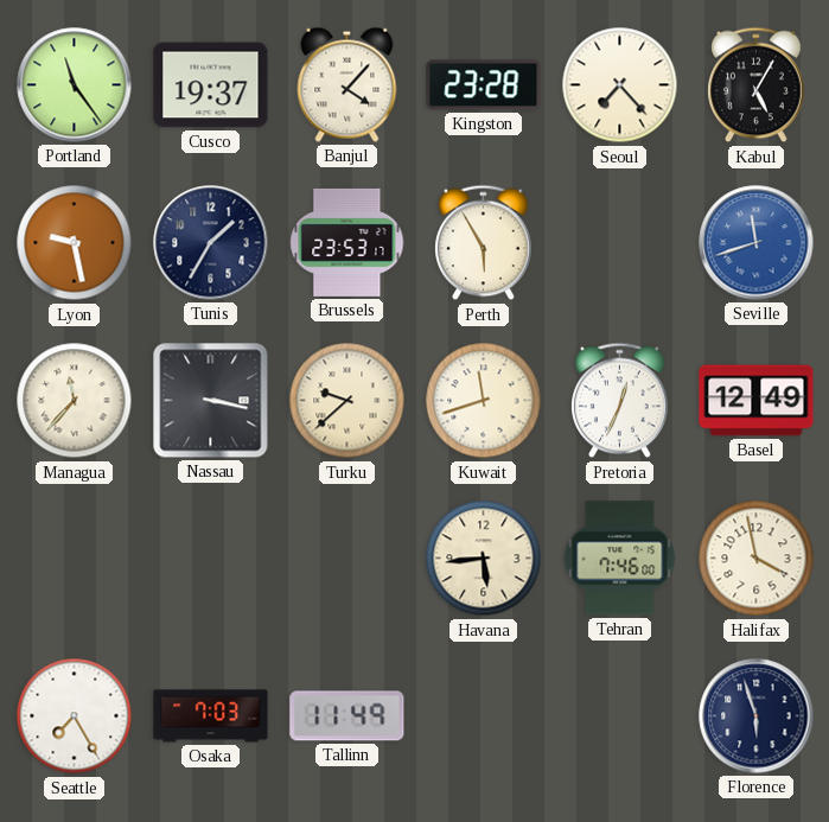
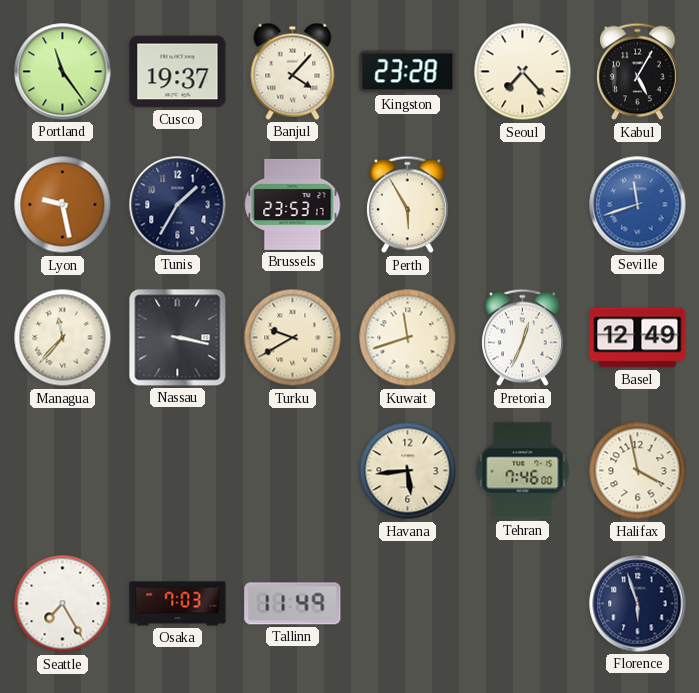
Turku: 9:38 -> 9:40 (293, 338)
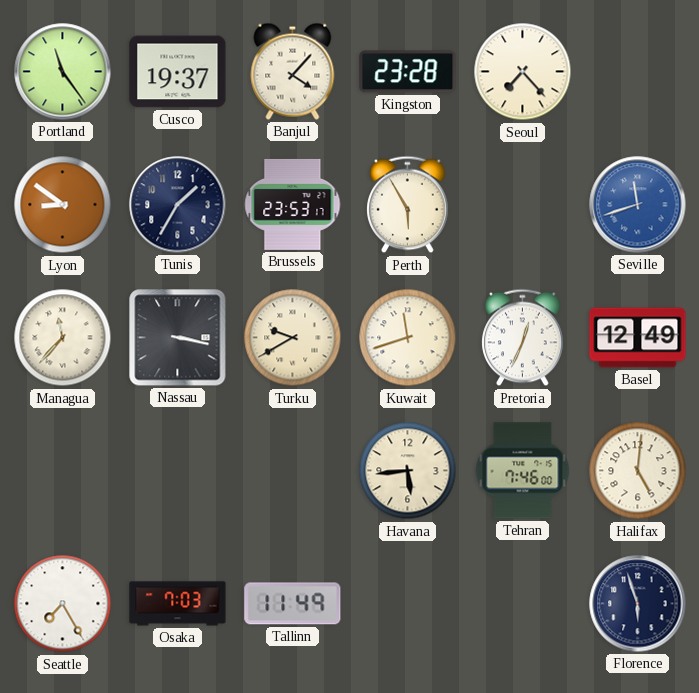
Kabul: 5:05 -> none (638, 72)
Lyon: 9:28 -> 8:51 (63, 205)
Halifax: 3:58 -> 5:01 (638, 471)
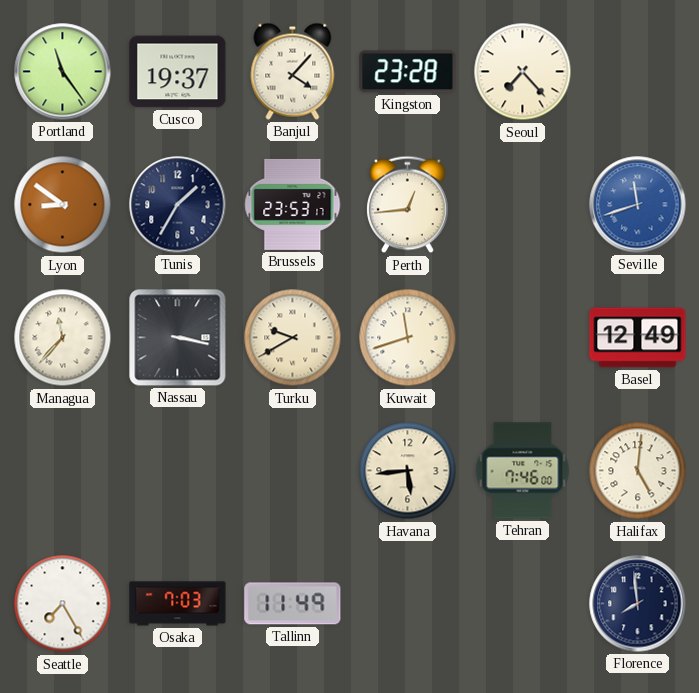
Perth: 5:55 -> 12:44 (408, 205)
Pretoria: 12:34 -> none (523, 338)
Florence: 5:57 -> 7:59 (638, 604)
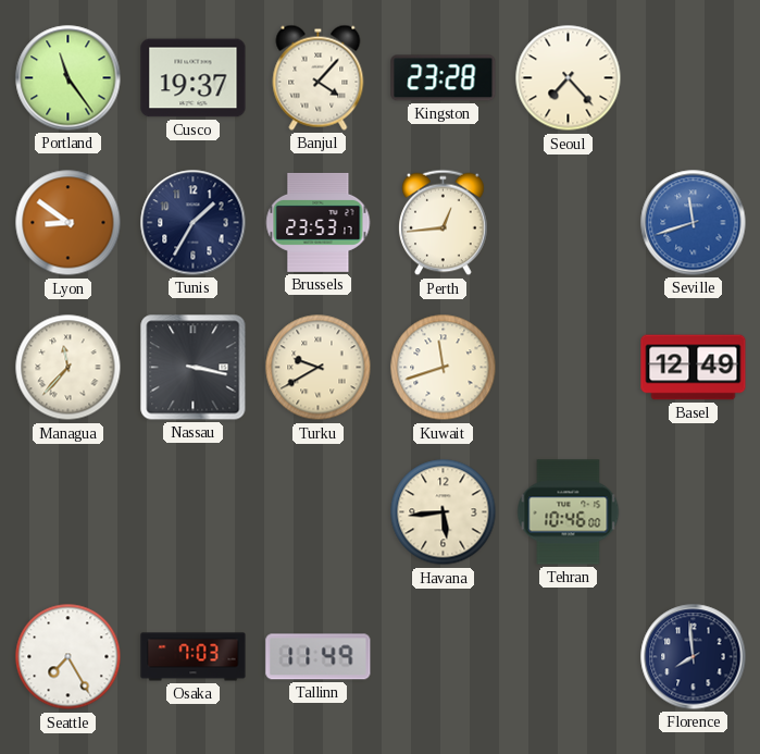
Tehran: 7:46 -> 10:46 (569, 512)
Halifax: 5:01 -> none (638, 471)
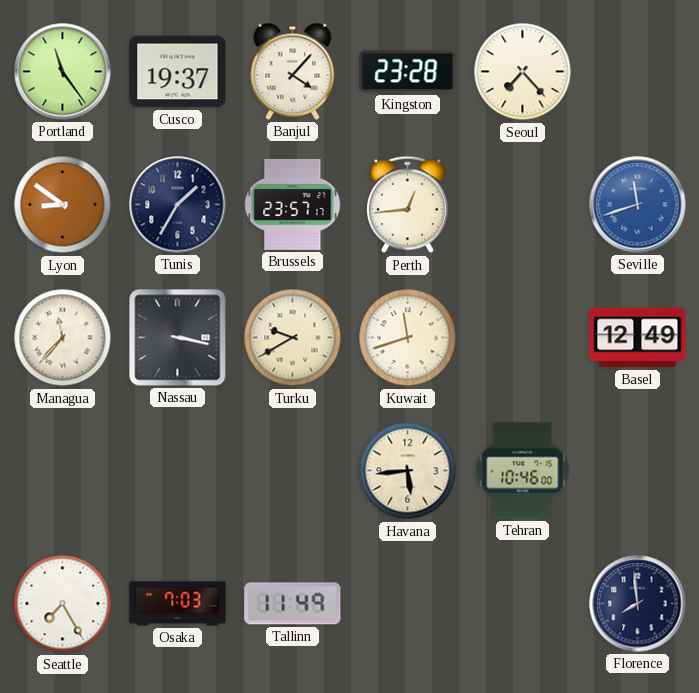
Brussels: 23:53 -> 23:57 (293, 204)
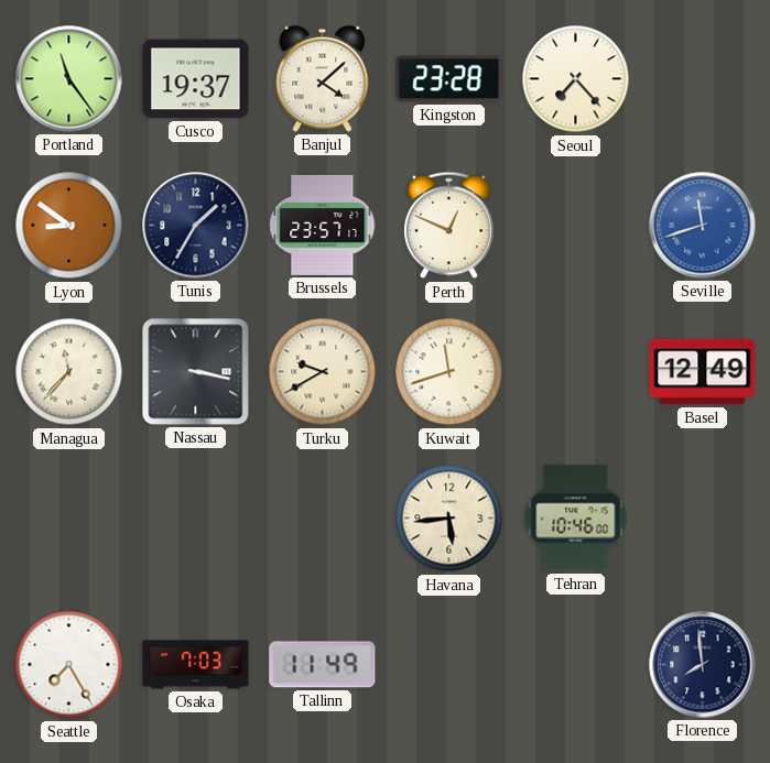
Banjul: 4:07 -> 4:08 (323, 78)
Perth: 12:44 -> 12:49 (449, 226)
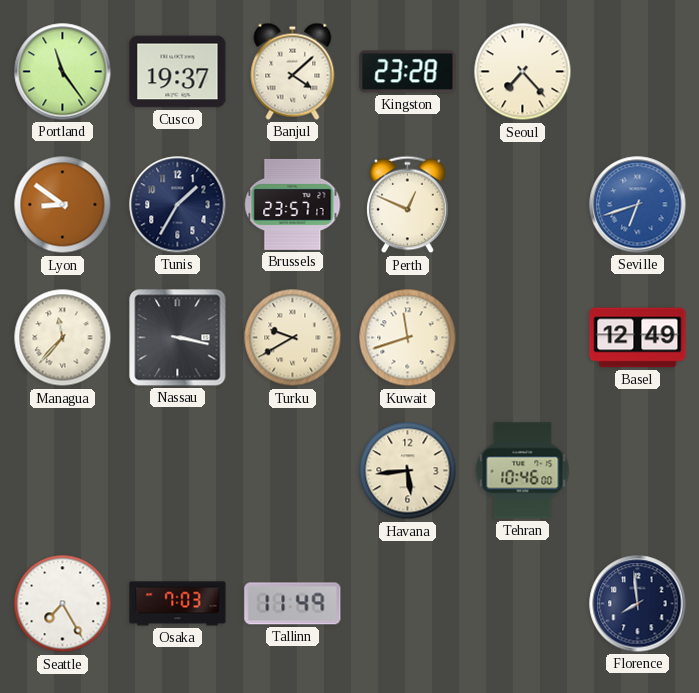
Seville: 11:42 -> 6:42 (638, 205)
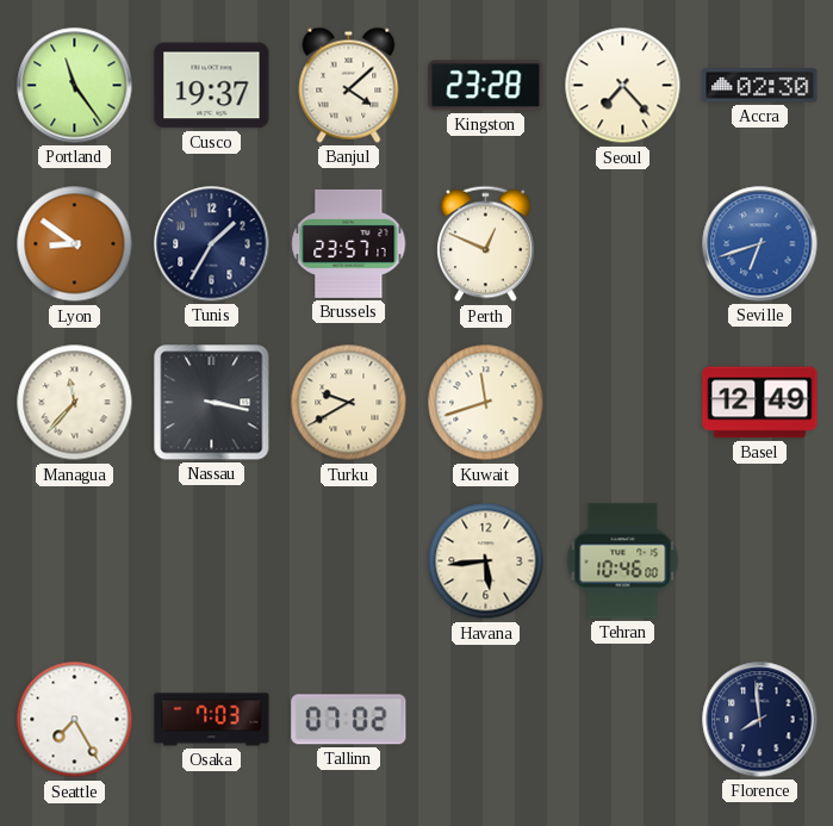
Accra: none -> 02:30 (760, 86)
Tallinn: 11:49 -> 07:02 (349, 720)
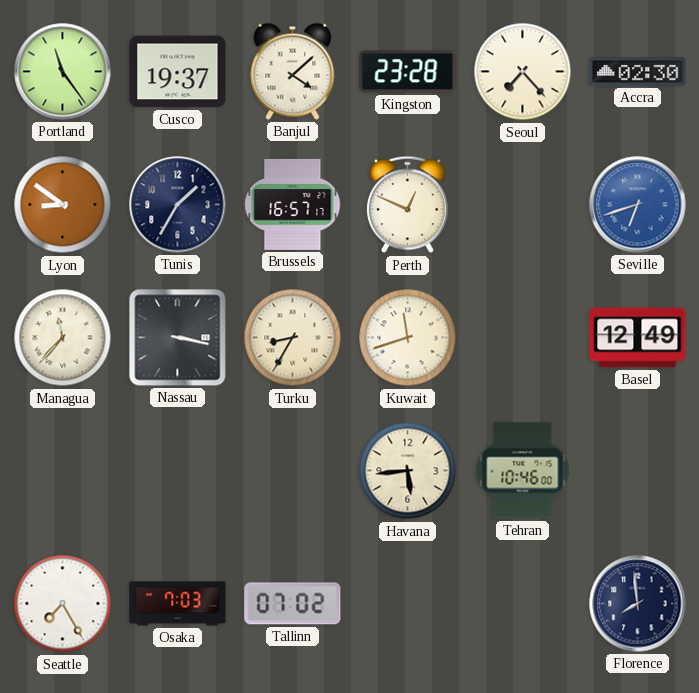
Brussels: 23:57 -> 16:57 (293, 204)
Turku: 9:40 -> 8:35 (293, 338)
